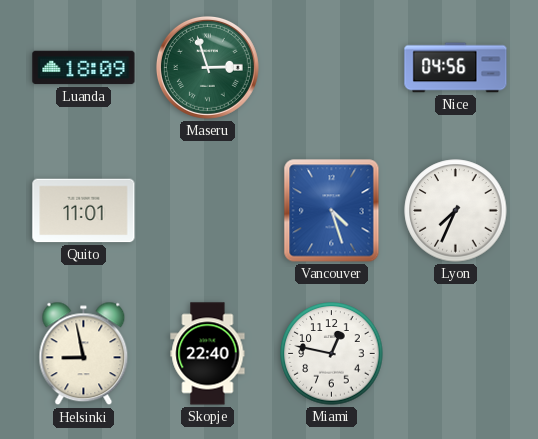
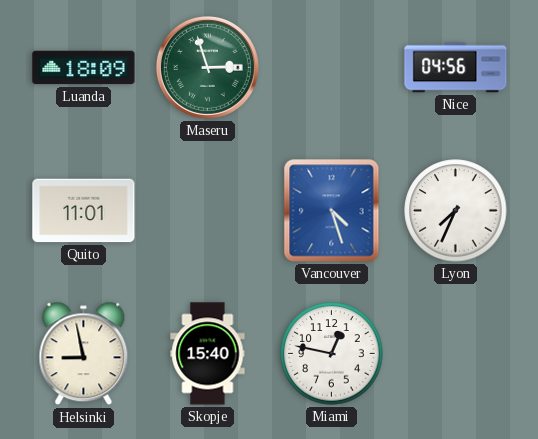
Skopje: 22:40 -> 15:40 (208, 354)
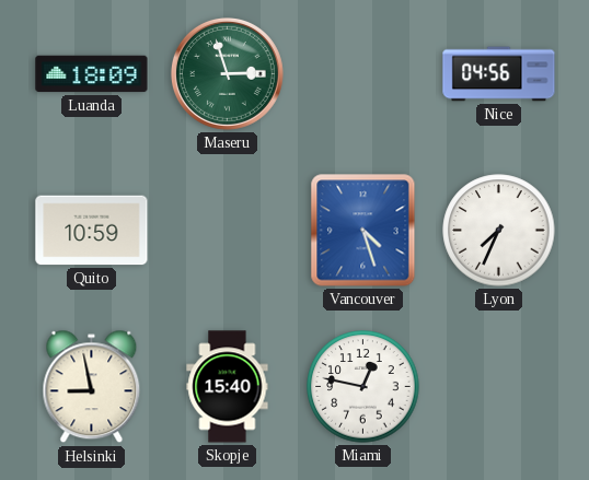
Quito: 11:01 -> 10:59 (92, 231)
